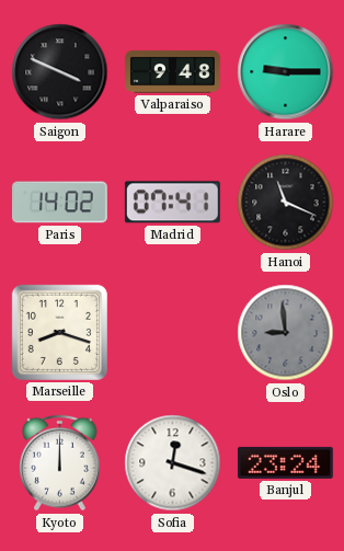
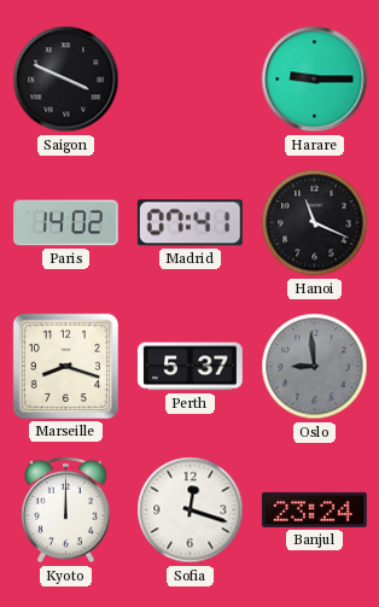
Valparaiso: 9:48 -> none (173, 72)
Perth: none -> 5:37 (189, 367)
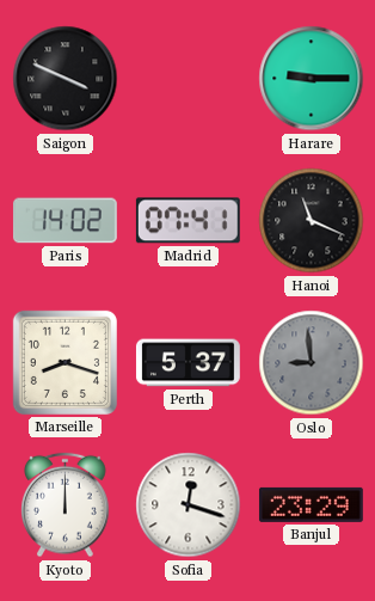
Banjul: 23:24 -> 23:29 (311, 504)
